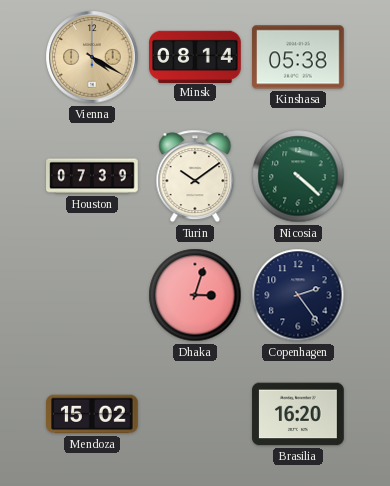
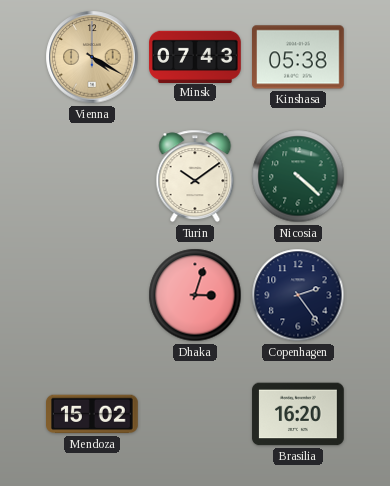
Minsk: 08:14 -> 07:43 (195, 56)
Houston: 07:39 -> none (92, 176)
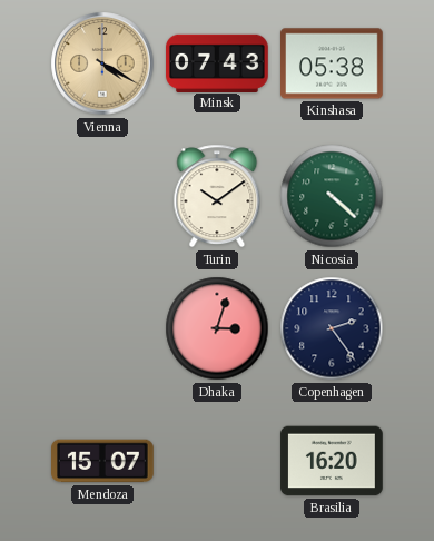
Mendoza: 15:02 -> 15:07 (103, 461)
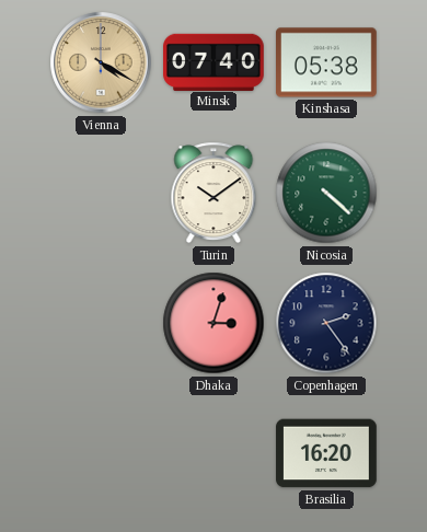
Minsk: 07:43 -> 07:40 (214, 61)
Mendoza: 15:07 -> none (103, 461)
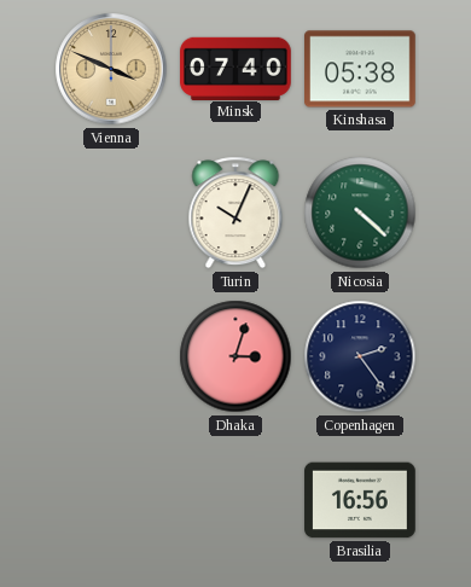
Vienna: 4:20 -> 3:49 (111, 69)
Turin: 10:09 -> 10:04 (235, 213)
Brasilia: 16:20 -> 16:56 (360, 500)
